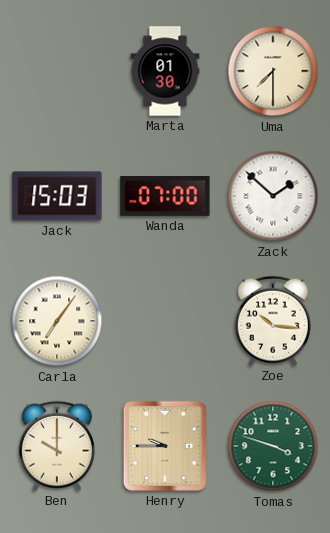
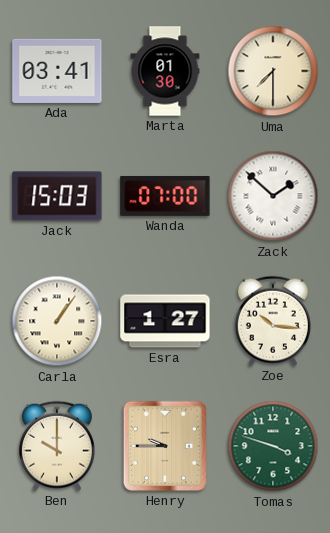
Ada: none -> 03:41 (57, 71)
Carla: 7:06 -> 1:06 (57, 321)
Esra: none -> 1:27 (165, 321)
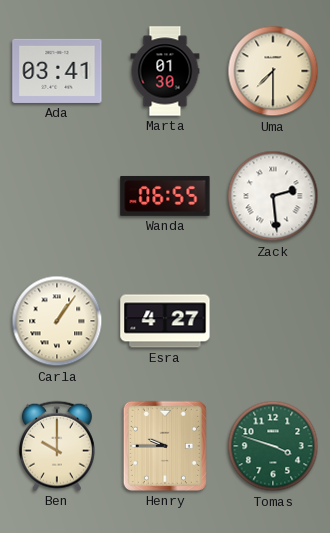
Jack: 15:03 -> none (57, 196)
Wanda: 07:00 -> 06:55 (165, 196)
Zack: 1:52 -> 2:29 (273, 196)
Esra: 1:27 -> 4:27 (165, 321)
Zoe: 10:16 -> none (273, 321)
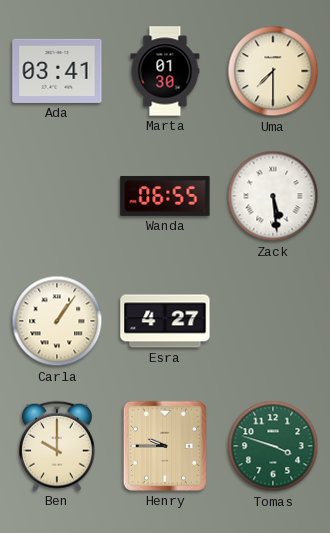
Zack: 2:29 -> 5:29 (273, 196)
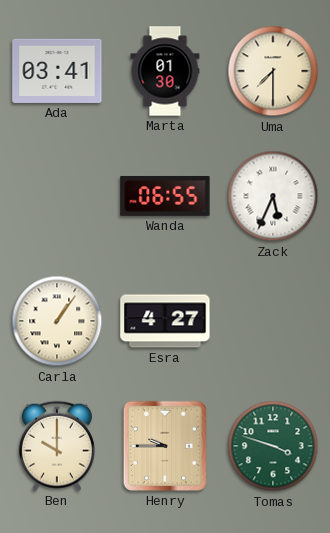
Zack: 5:29 -> 5:34 (273, 196)
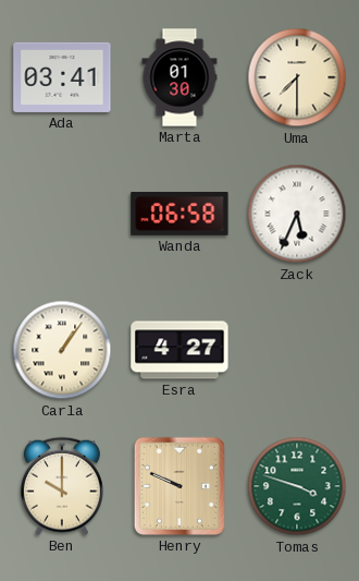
Wanda: 06:55 -> 06:58 (179, 214)
Henry: 9:45 -> 9:49 (179, 486)
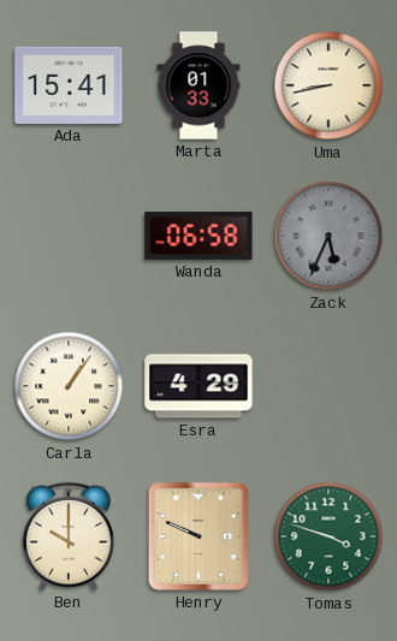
Ada: 03:41 -> 15:41 (69, 85)
Marta: 01:30 -> 01:33 (198, 85)
Uma: 7:30 -> 8:43 (328, 85)
Zack dial: white -> grey (328, 236)
Esra: 4:27 -> 4:29 (198, 386)
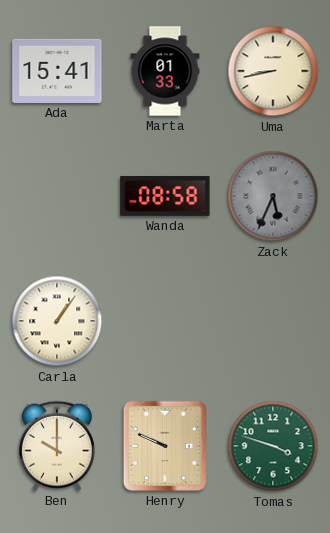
Wanda: 06:58 -> 08:58 (165, 196)
Esra: 4:29 -> none (198, 386)
